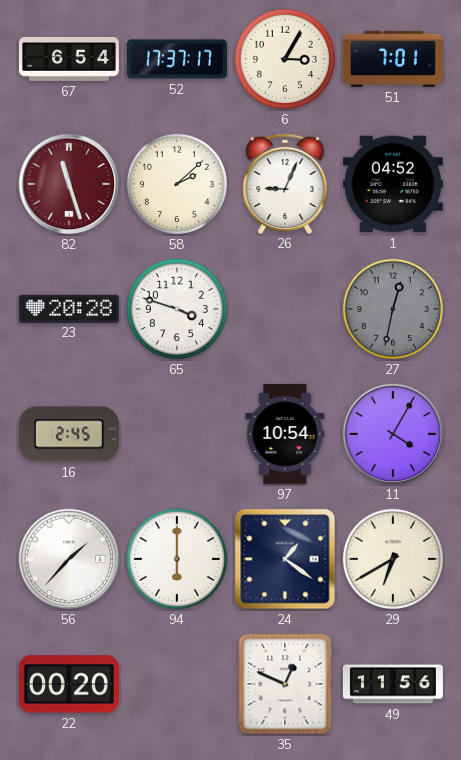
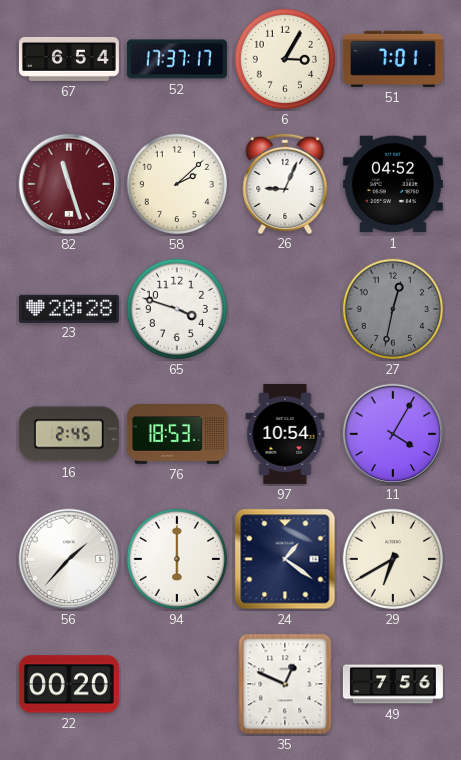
76: none -> 18:53 (177, 435)
49: 11:56 -> 7:56 (393, 684)
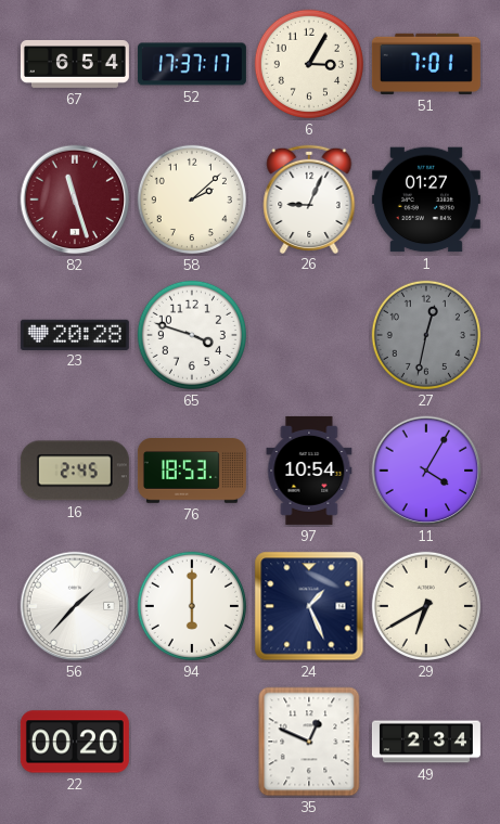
1: 04:52 -> 01:27 (426, 199)
24: 1:21 -> 1:26 (309, 606)
49: 7:56 -> 2:34 (426, 742)
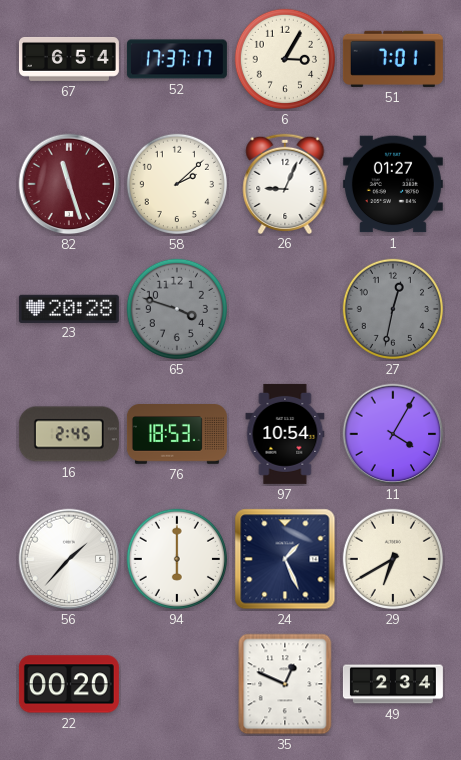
65 dial: white -> grey (177, 309)
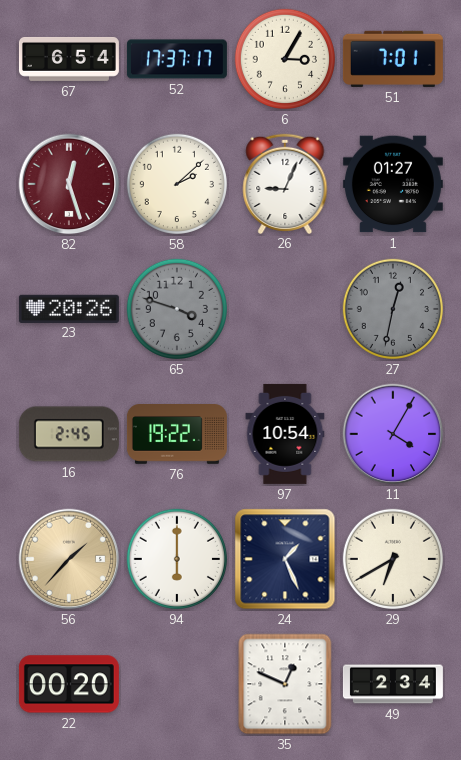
82: 11:27 -> 12:27 (69, 184)
23: 20:28 -> 20:26 (69, 308)
76: 18:53 -> 19:22 (177, 435)
56 dial: white -> champagne (69, 559)
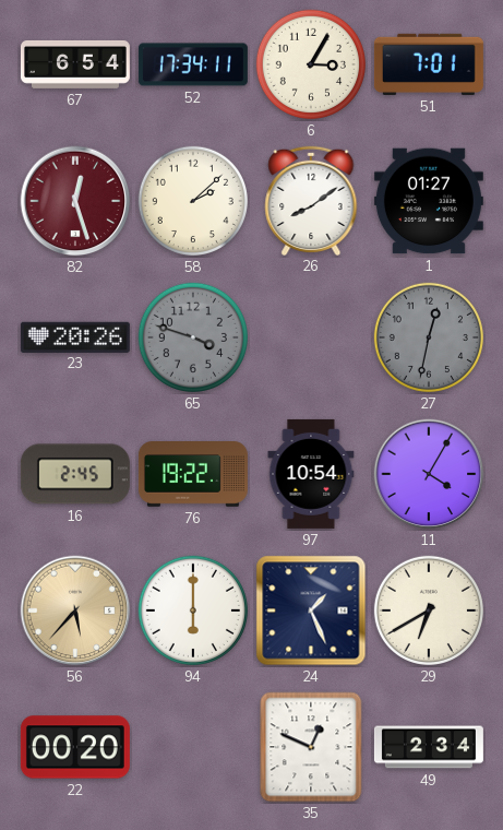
52: 17:37 -> 17:34 (193, 64)
26: 9:04 -> 8:09 (311, 200)
56: 1:37 -> 5:37 (75, 610)
